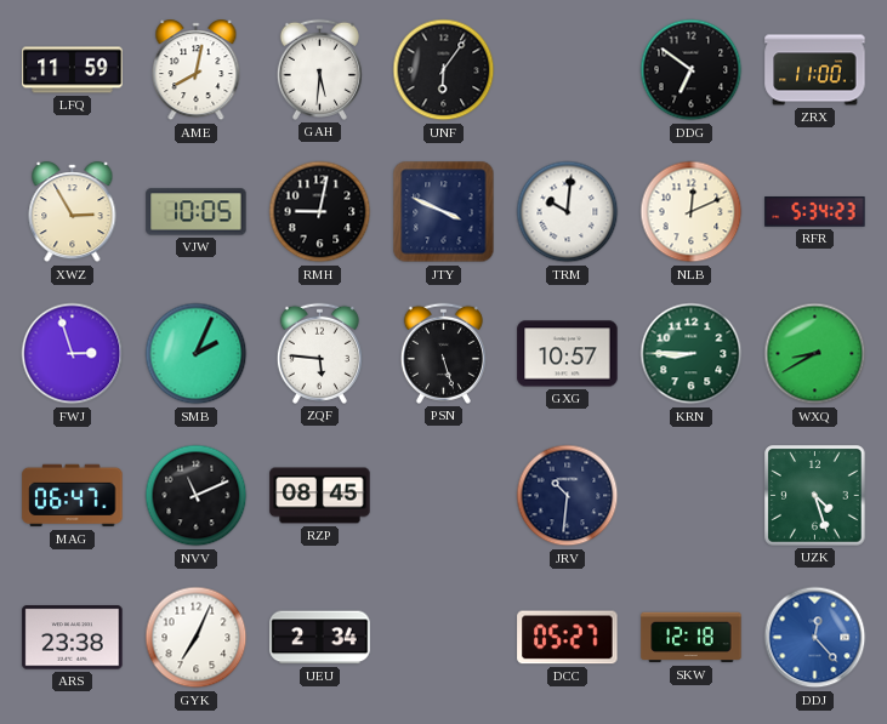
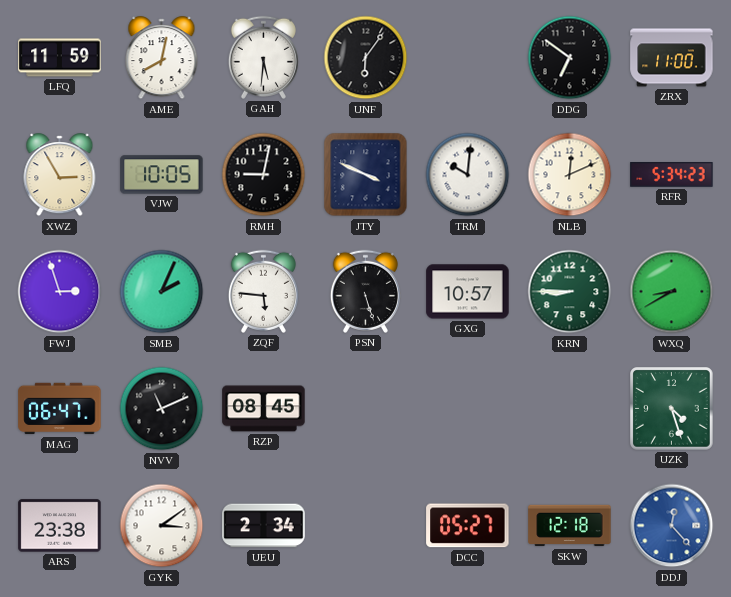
JRV: 10:31 -> none (568, 496)
GYK: 7:04 -> 3:09 (162, 526)
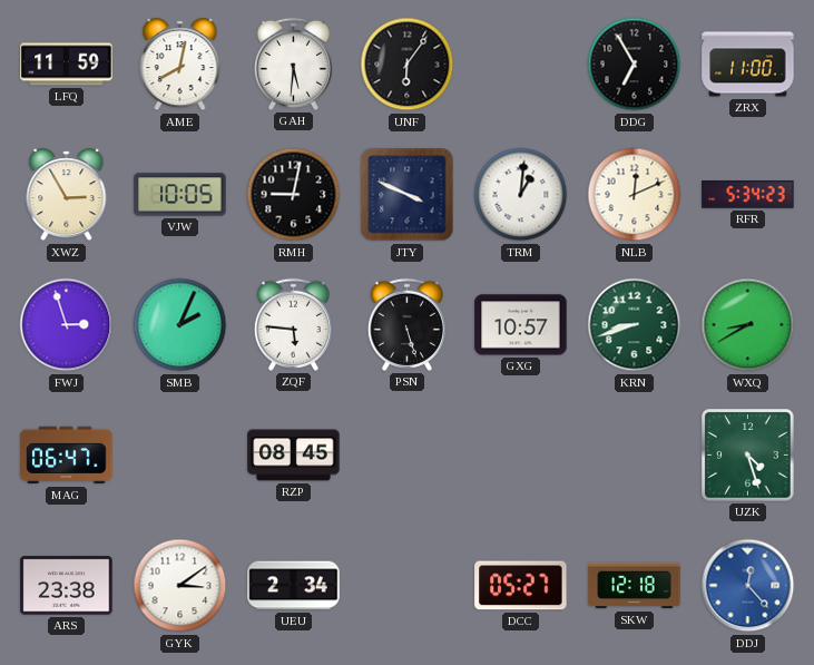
DDG: 6:51 -> 6:55 (635, 65)
TRM: 10:01 -> 1:01 (521, 195)
KRN: 8:45 -> 8:42 (635, 325)
NVV: 11:11 -> none (162, 409)
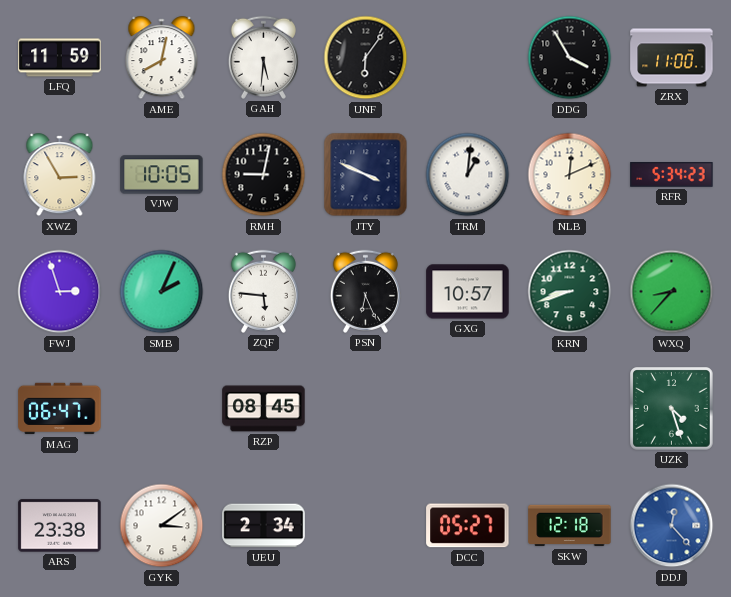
DDG: 6:55 -> 3:55 (570, 58)
PSN: 5:27 -> 6:26 (365, 291)
WXQ: 8:40 -> 8:37 (672, 292)
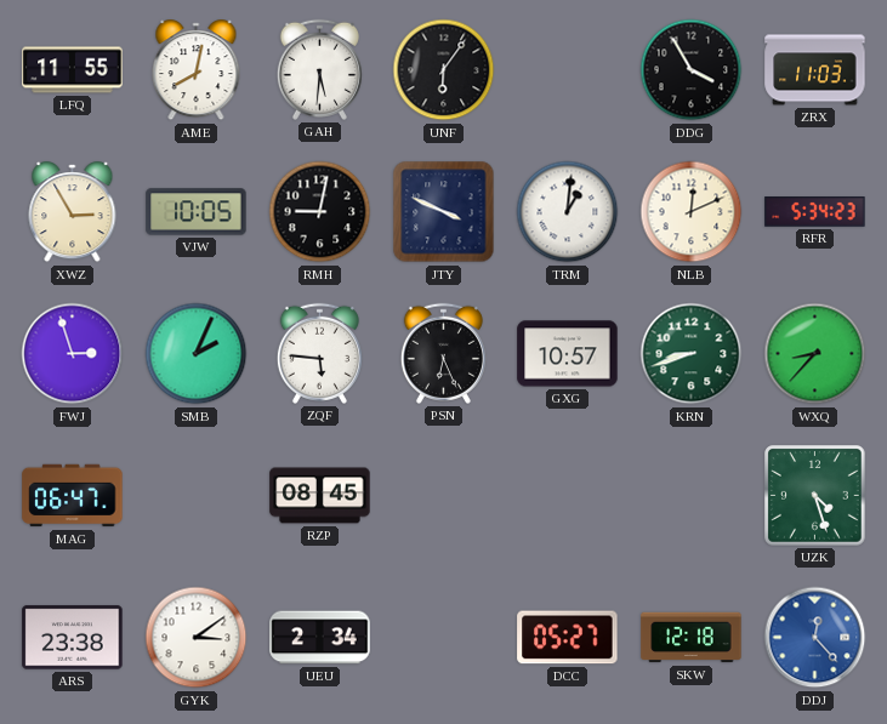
LFQ: 11:59 -> 11:55 (73, 70)
ZRX: 11:00 -> 11:03 (815, 70)
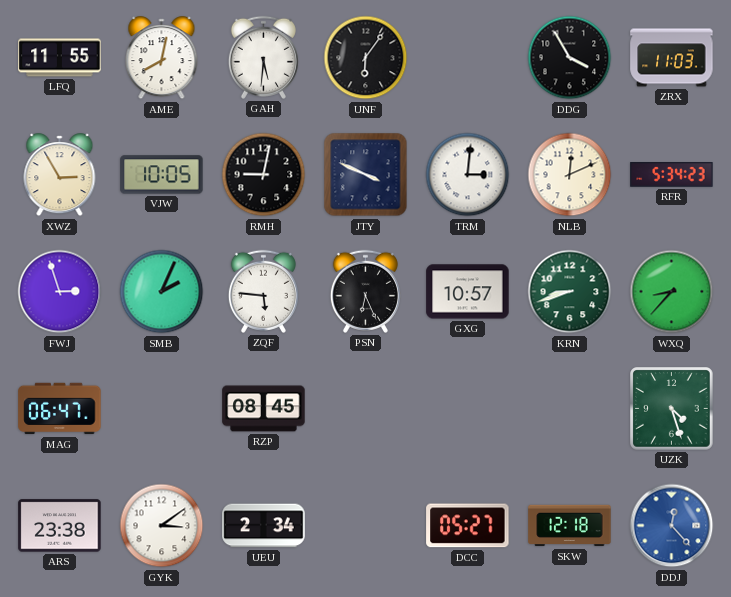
TRM: 1:01 -> 3:01 (468, 175)
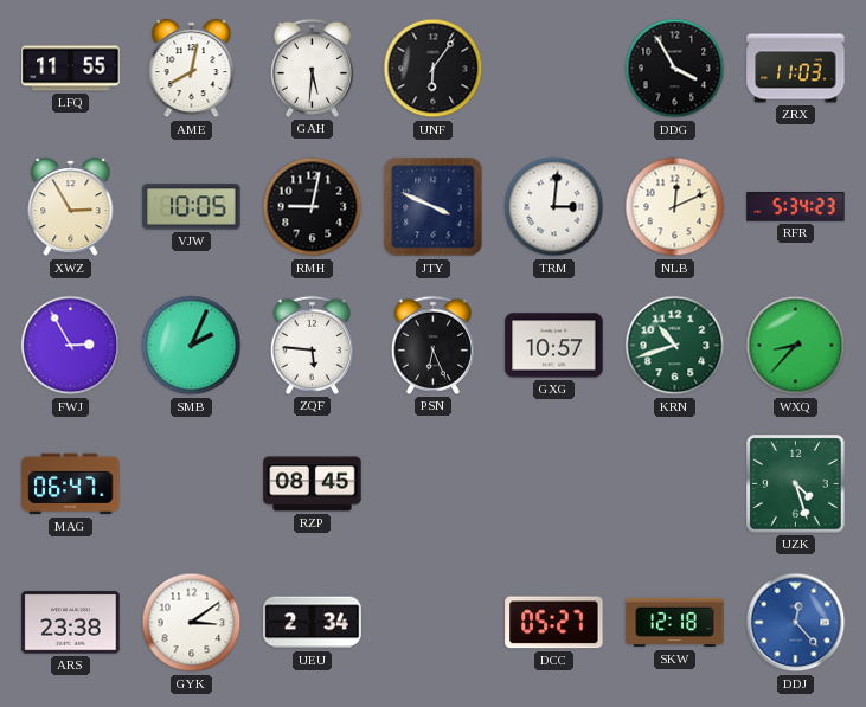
FWJ: 2:57 -> 2:55 (71, 346)
KRN: 8:42 -> 10:42 (675, 346)
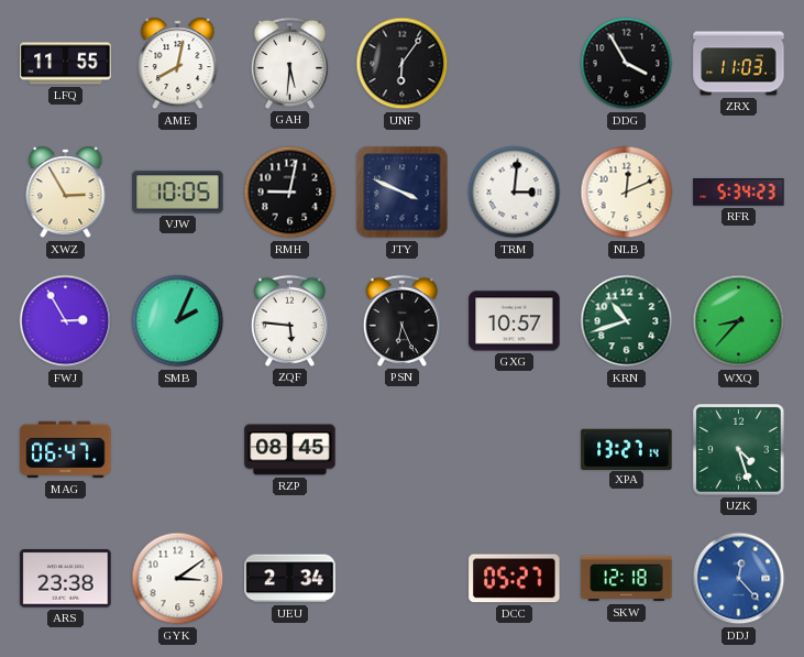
XPA: none -> 13:27 (627, 449)
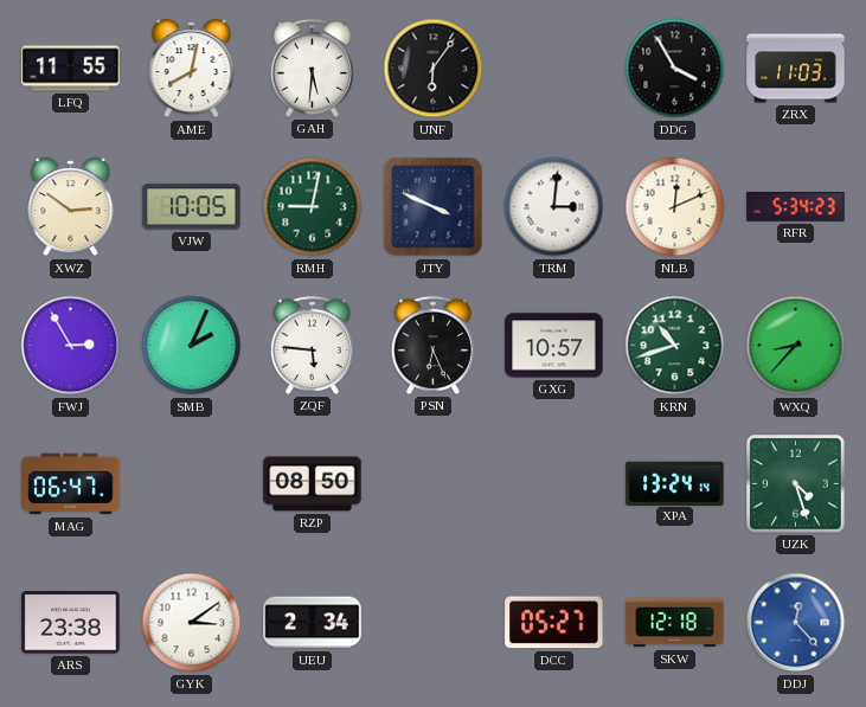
XWZ: 2:55 -> 2:51 (71, 207)
RMH dial: black -> green (313, 207)
RZP: 08:45 -> 08:50 (313, 484)
XPA: 13:27 -> 13:24 (675, 483)
